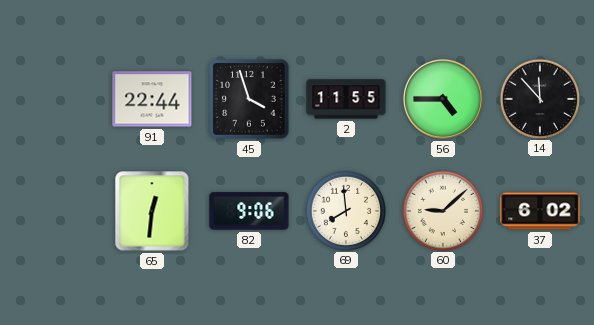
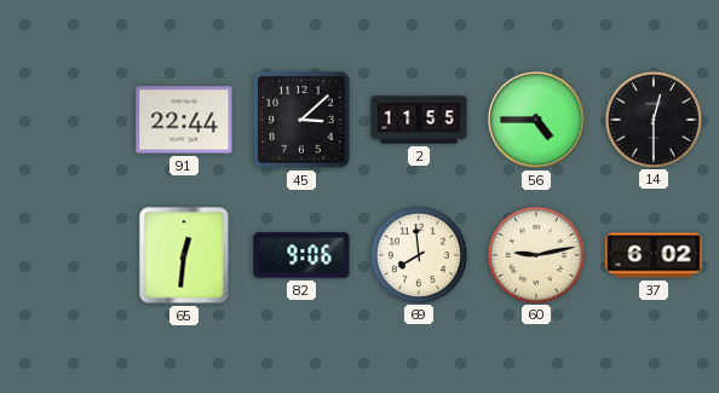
45: 3:57 -> 3:08 (301, 120)
14: 11:53 -> 12:30 (652, 119)
60: 9:08 -> 9:13 (535, 254)
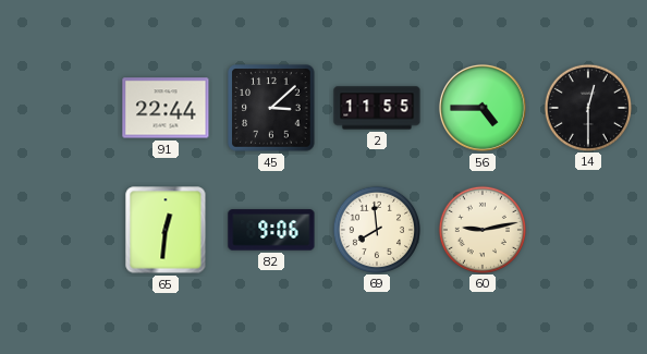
37: 6:02 -> none (654, 255)
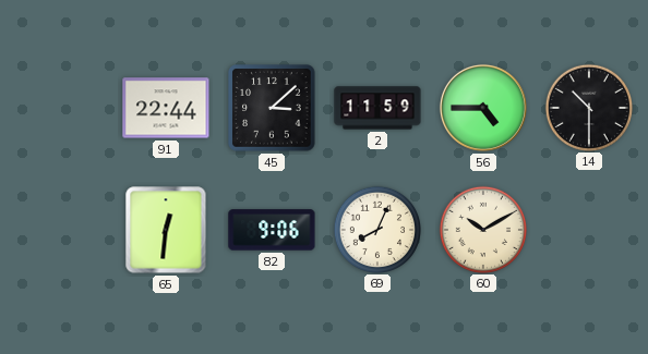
2: 11:55 -> 11:59 (377, 108)
14: 12:30 -> 10:30 (588, 107)
69: 7:59 -> 8:04 (376, 229)
60: 9:13 -> 10:10 (482, 229)
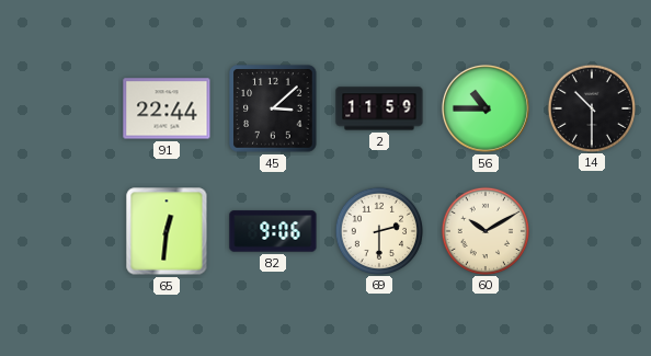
56: 4:45 -> 10:45 (486, 108)
69: 8:04 -> 2:30 (378, 230)
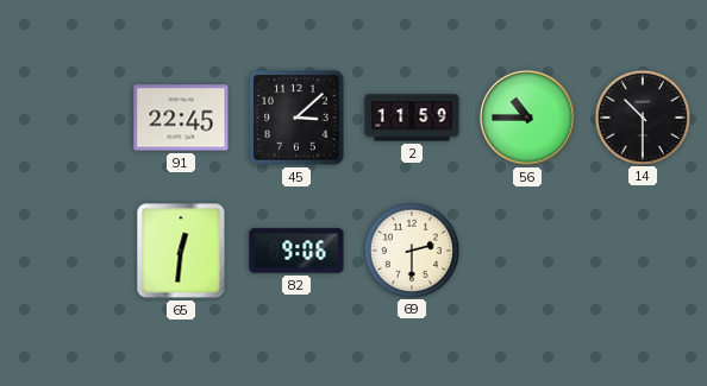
91: 22:44 -> 22:45 (181, 118)
60: 10:10 -> none (484, 230)
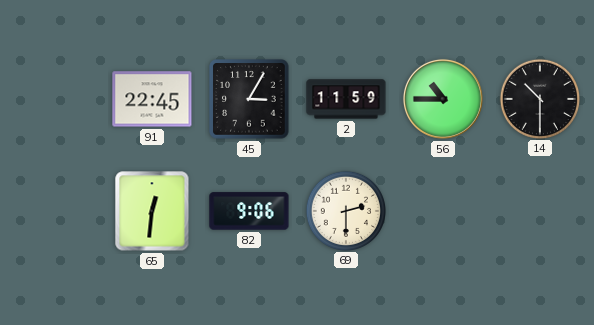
45: 3:08 -> 3:05 (249, 99)
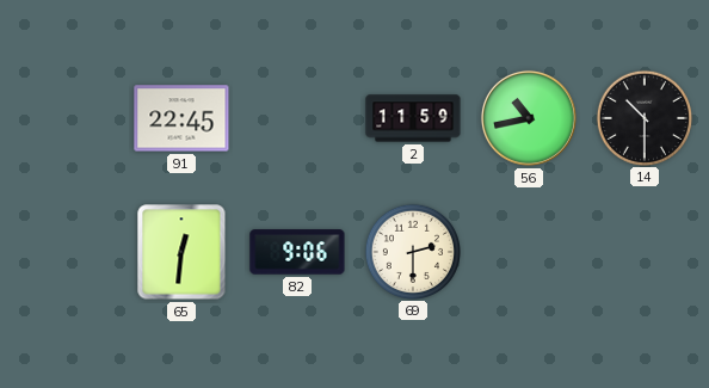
45: 3:05 -> none (249, 99)
56: 10:45 -> 10:43 (529, 118)
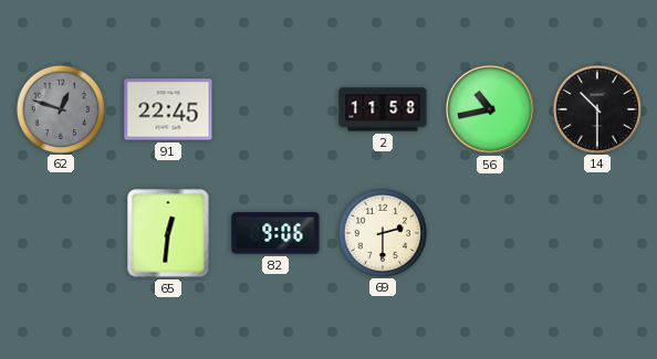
62: none -> 12:48 (60, 108)
2: 11:59 -> 11:58 (383, 109)
